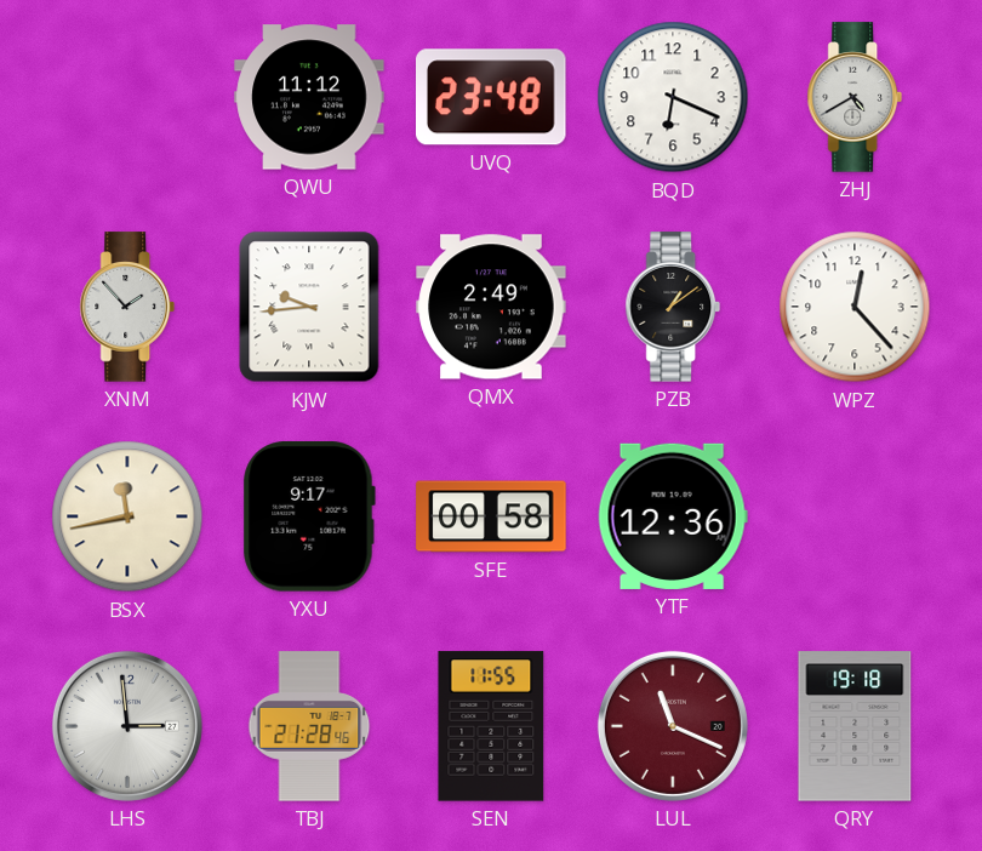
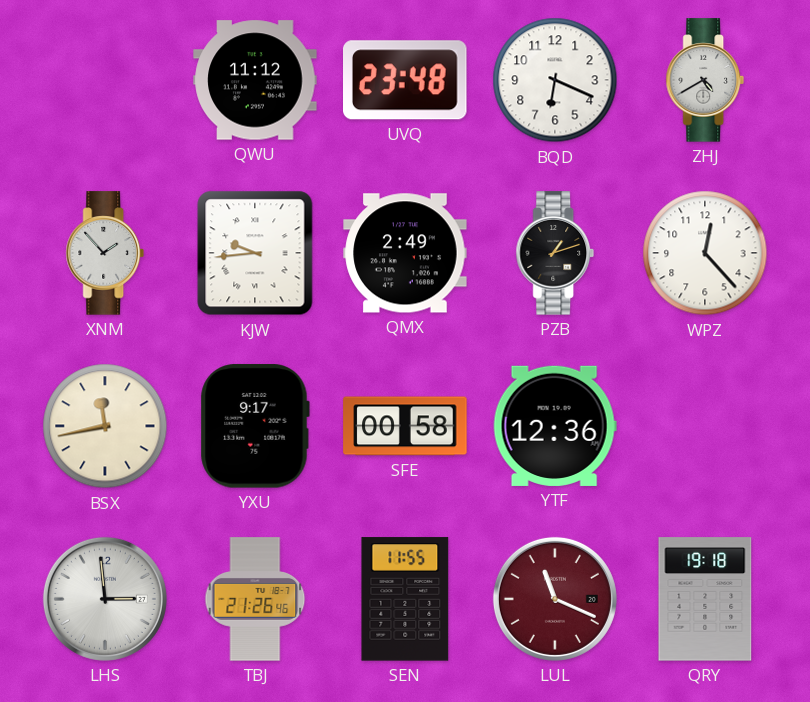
PZB: 1:09 -> 1:12 (555, 253)
TBJ: 21:28 -> 21:26 (255, 599)
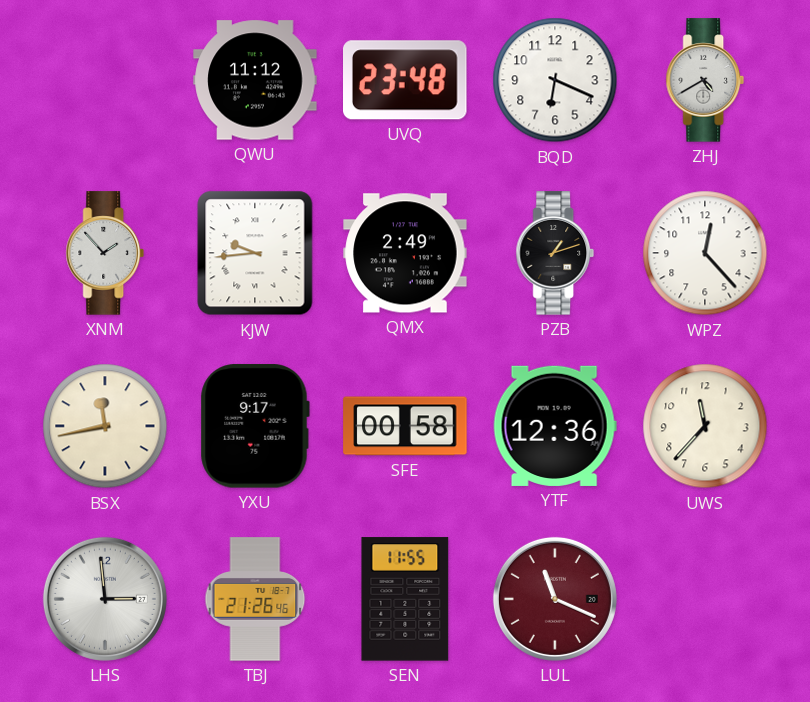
UWS: none -> 11:37 (705, 426)
QRY: 19:18 -> none (705, 599)
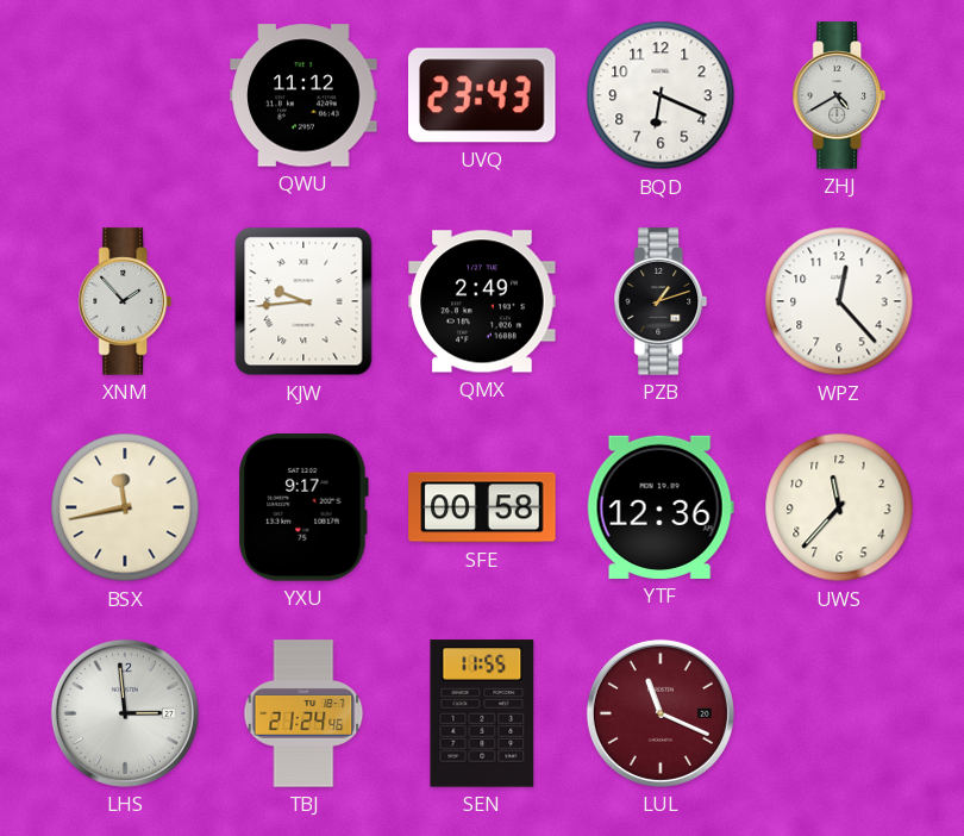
UVQ: 23:48 -> 23:43 (483, 95)
TBJ: 21:26 -> 21:24 (303, 713)
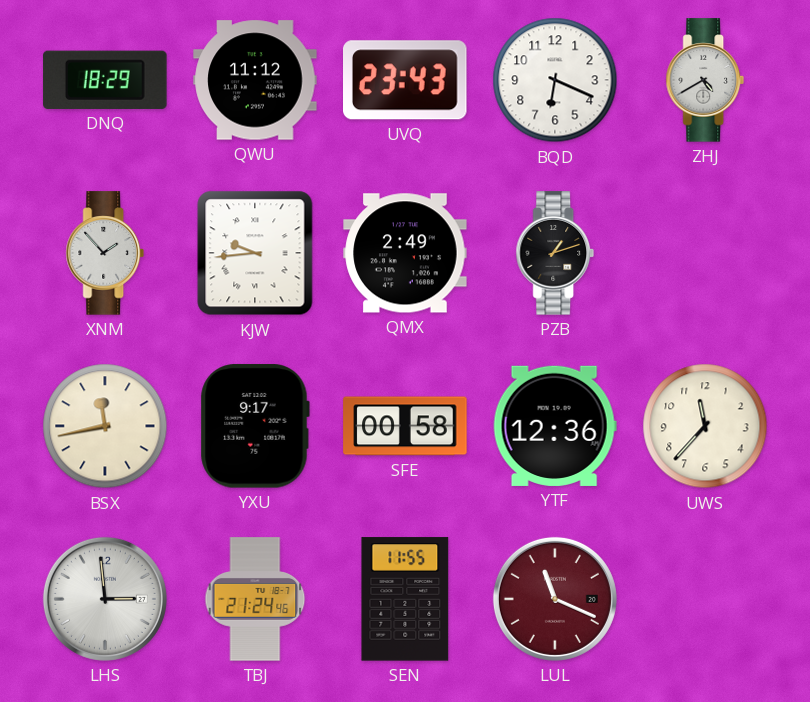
DNQ: none -> 18:29 (105, 80)
WPZ: 12:23 -> none (839, 301)
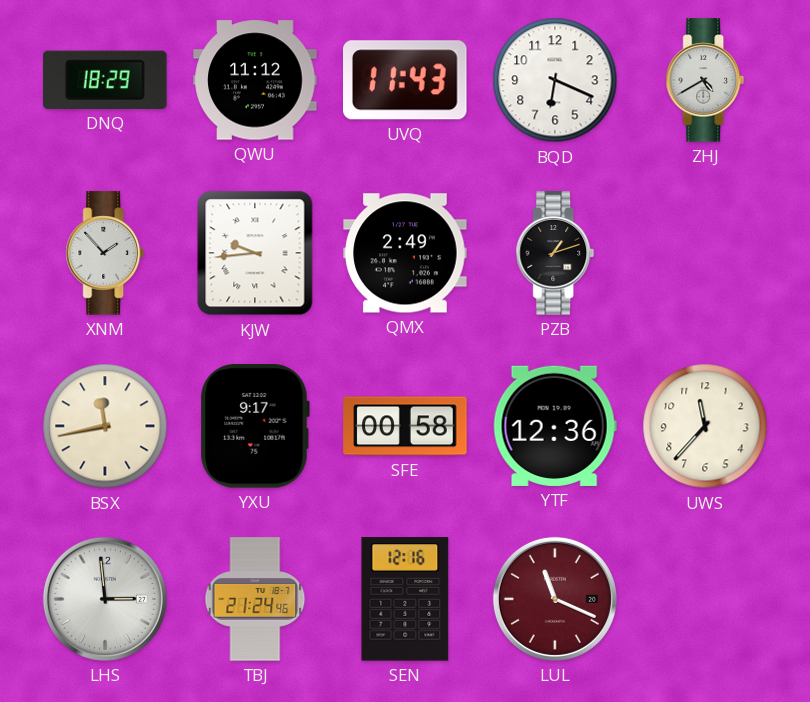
UVQ: 23:43 -> 11:43 (406, 80)
SEN: 11:55 -> 12:16 (405, 599)
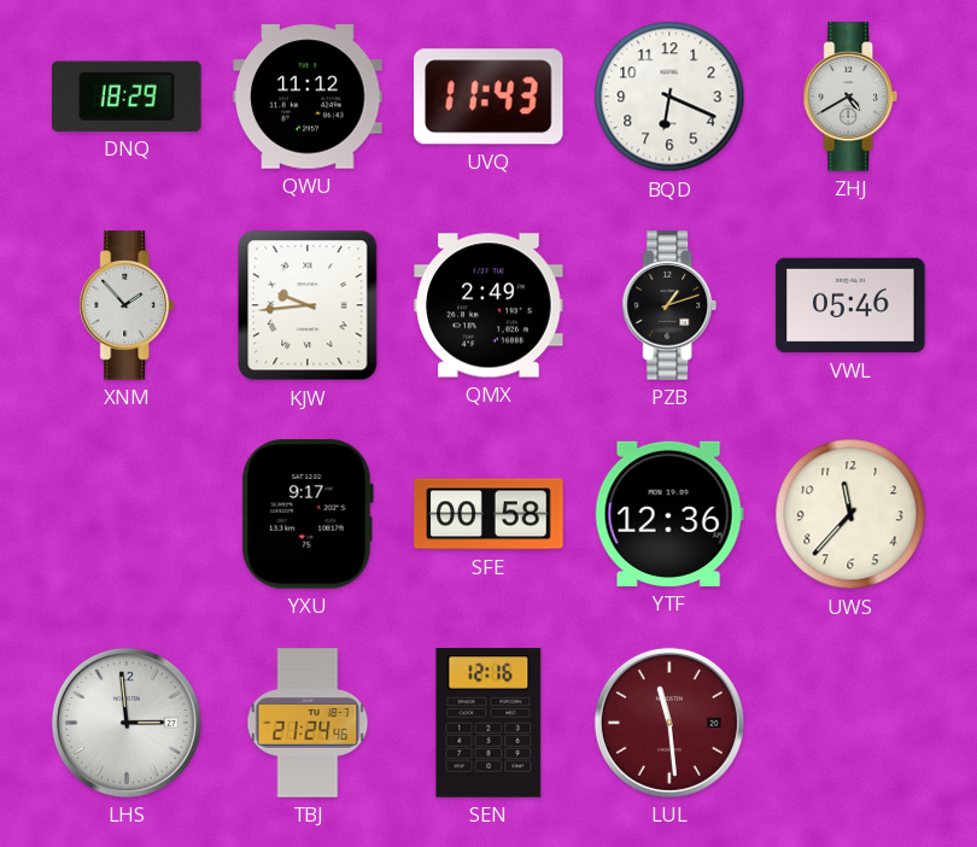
VWL: none -> 05:46 (850, 305)
BSX: 11:43 -> none (105, 426)
LUL: 11:19 -> 11:29 (669, 723)
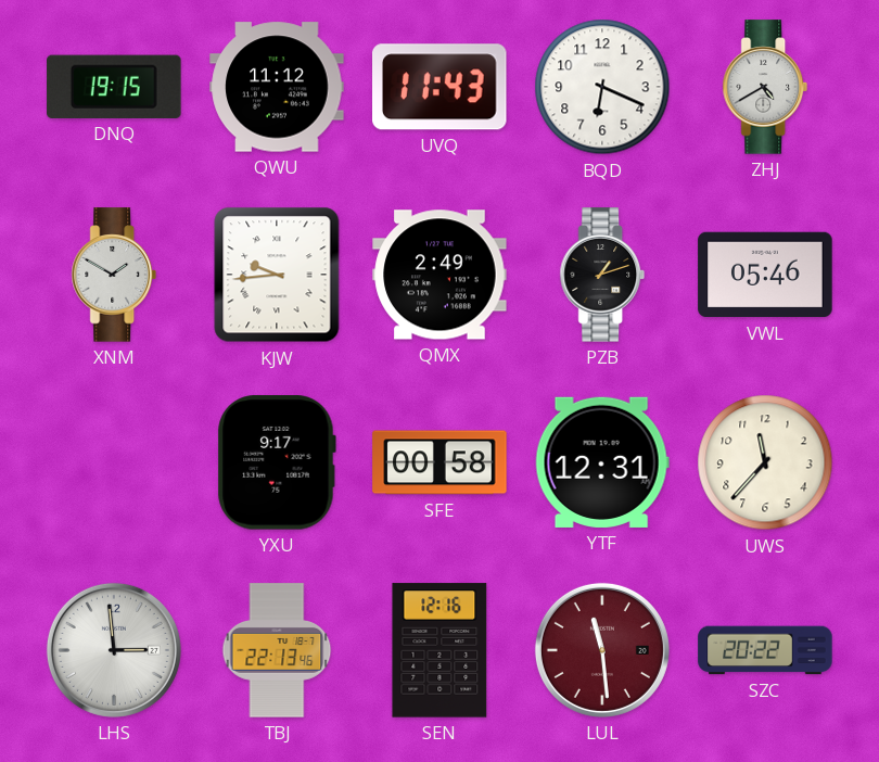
DNQ: 18:29 -> 19:15 (114, 87)
XNM: 1:53 -> 1:50 (114, 275)
YTF: 12:36 -> 12:31 (602, 462)
TBJ: 21:24 -> 22:13 (277, 650)
SZC: none -> 20:22 (765, 650)
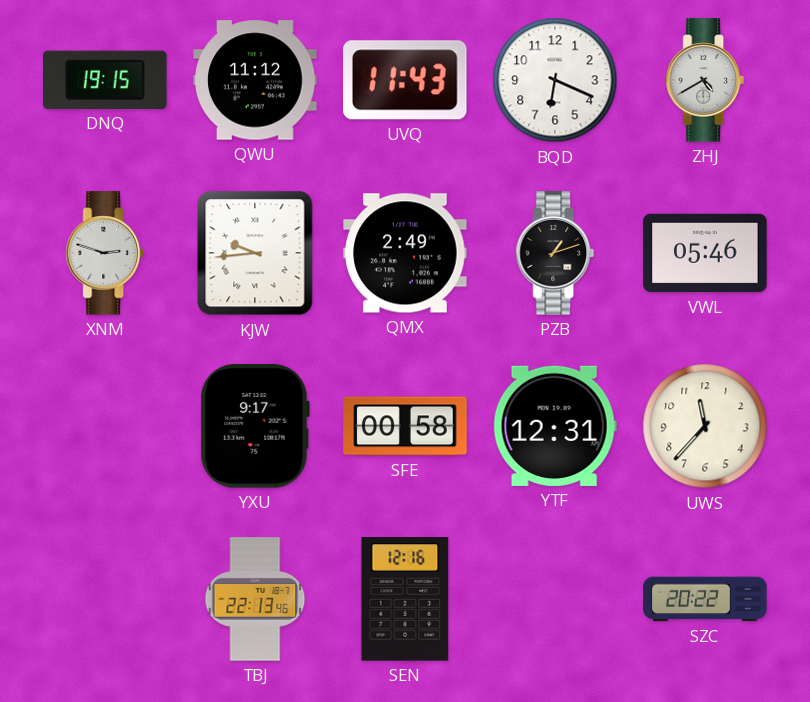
XNM: 1:50 -> 2:48 (105, 253)
LHS: 2:59 -> none (114, 650)
LUL: 11:29 -> none (602, 650)
